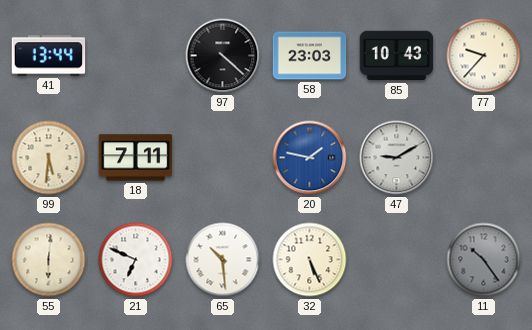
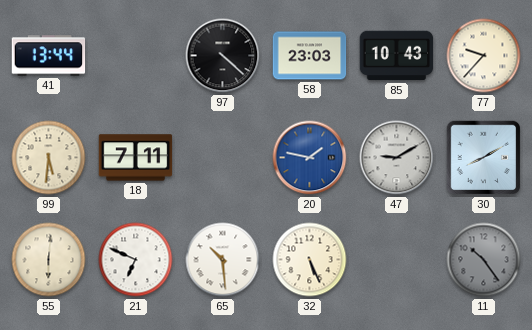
30: none -> 8:10 (484, 158)
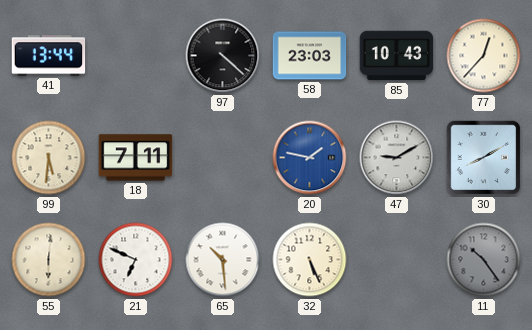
77: 9:37 -> 12:37 (484, 56)
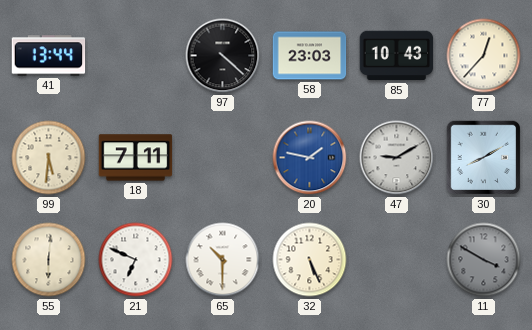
65: 10:29 -> 10:30 (223, 260)
11: 10:24 -> 3:50 (484, 260)
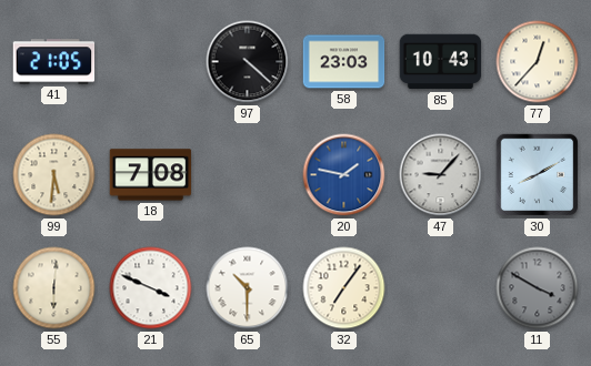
41: 13:44 -> 21:05 (54, 62)
18: 7:11 -> 7:08 (151, 175)
47: 9:10 -> 9:07 (441, 175)
21: 6:49 -> 3:49 (151, 288)
32: 5:26 -> 7:06 (344, 288)
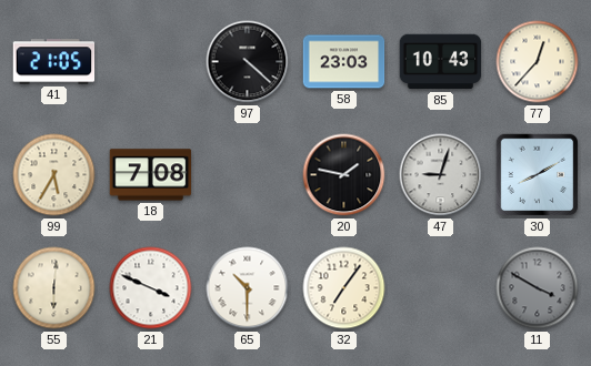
99: 5:31 -> 5:35 (54, 175)
20 dial: blue -> black (344, 175)
47: 9:07 -> 9:03 (441, 175)
